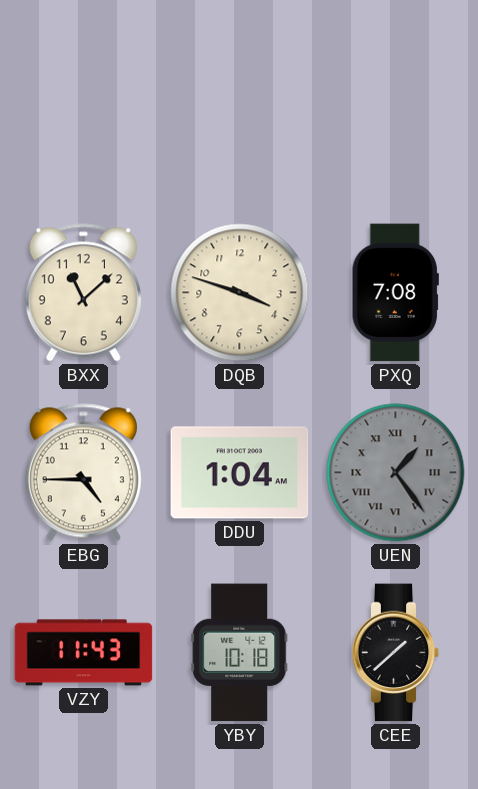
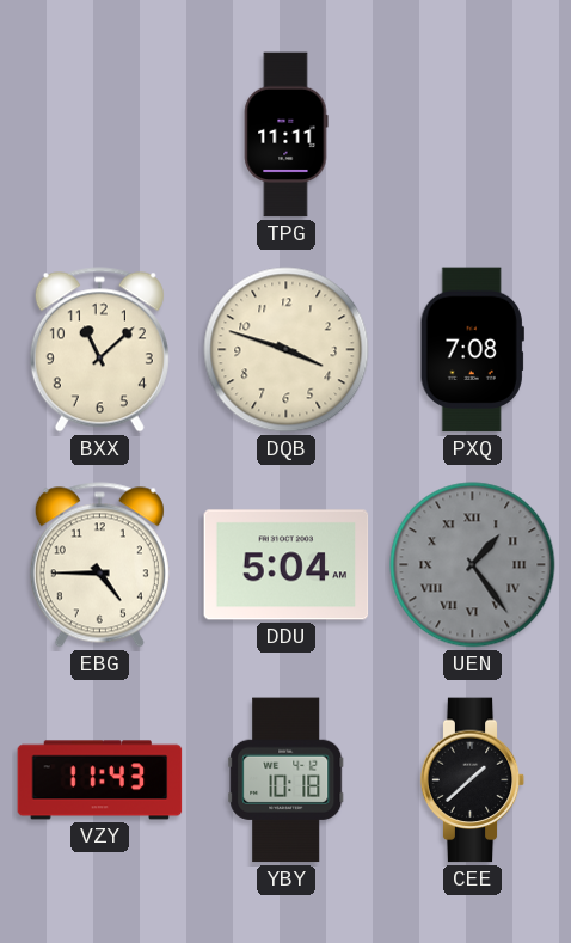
TPG: none -> 11:11 (285, 135)
DDU: 1:04 -> 5:04 (287, 565)
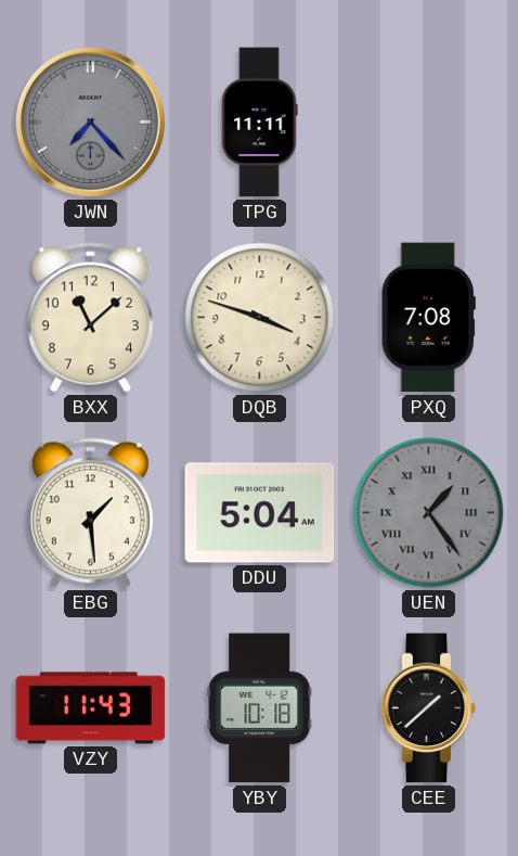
JWN: none -> 7:23 (90, 122)
EBG: 4:45 -> 1:29 (90, 513)
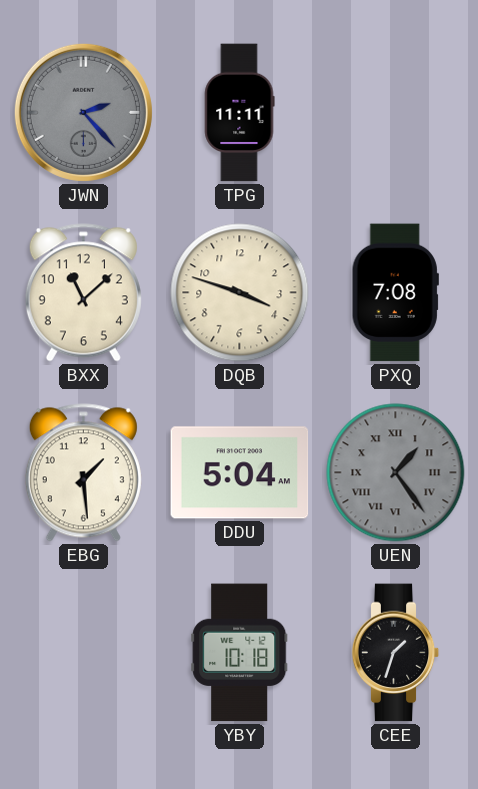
JWN: 7:23 -> 2:23 (83, 112)
VZY: 11:43 -> none (91, 708)
CEE: 1:38 -> 1:33 (396, 653)
